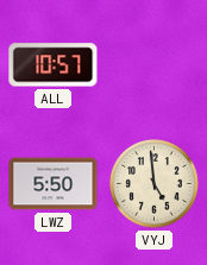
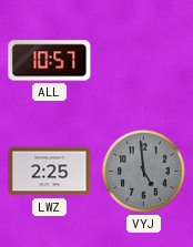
LWZ: 5:50 -> 2:25 (50, 172)
VYJ dial: cream -> grey (144, 172)
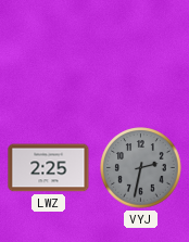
ALL: 10:57 -> none (50, 61)
VYJ: 4:59 -> 2:32 (141, 168)
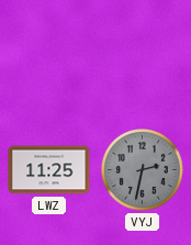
LWZ: 2:25 -> 11:25 (49, 170)
